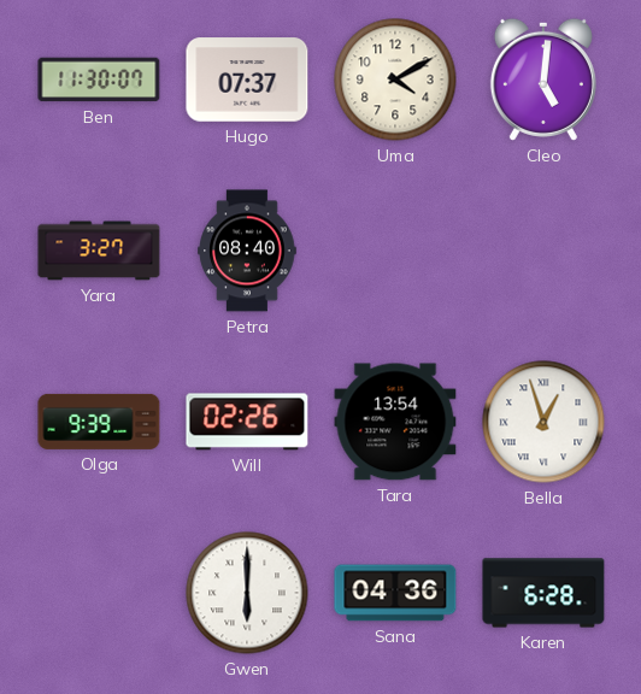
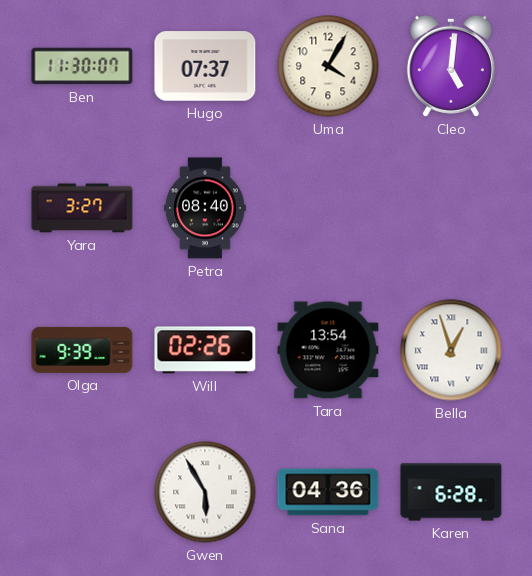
Uma: 4:10 -> 4:05 (328, 66)
Gwen: 6:00 -> 5:55 (205, 492)
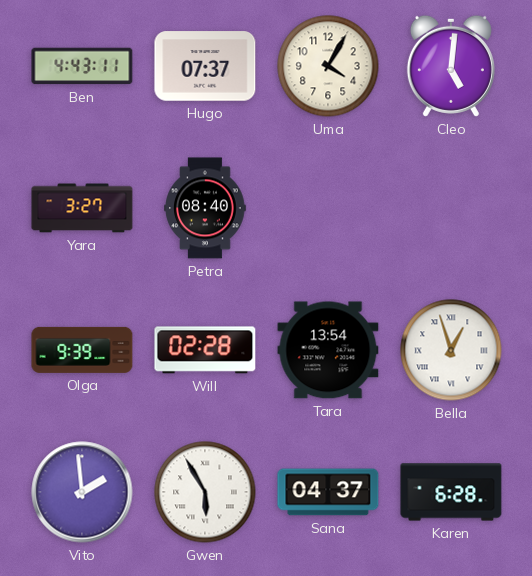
Ben: 11:30 -> 4:43 (82, 66)
Will: 02:26 -> 02:28 (205, 350)
Vito: none -> 1:59 (82, 492)
Sana: 04:36 -> 04:37 (328, 492)
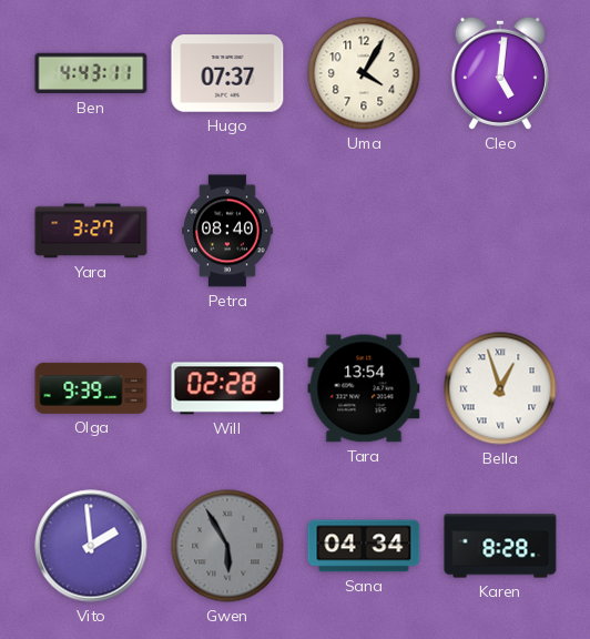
Gwen dial: white -> grey (227, 546)
Sana: 04:37 -> 04:34 (364, 546)
Karen: 6:28 -> 8:28 (500, 546)
